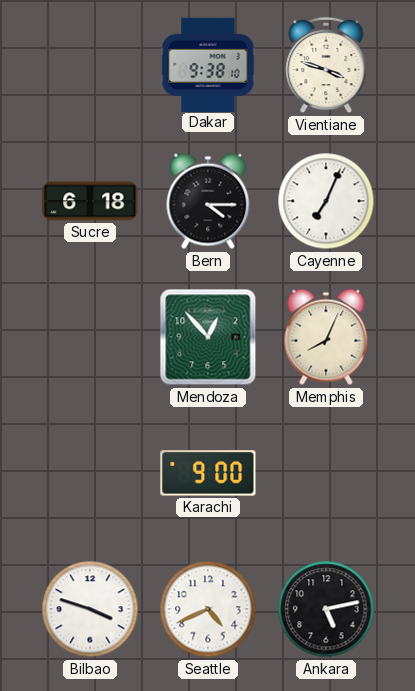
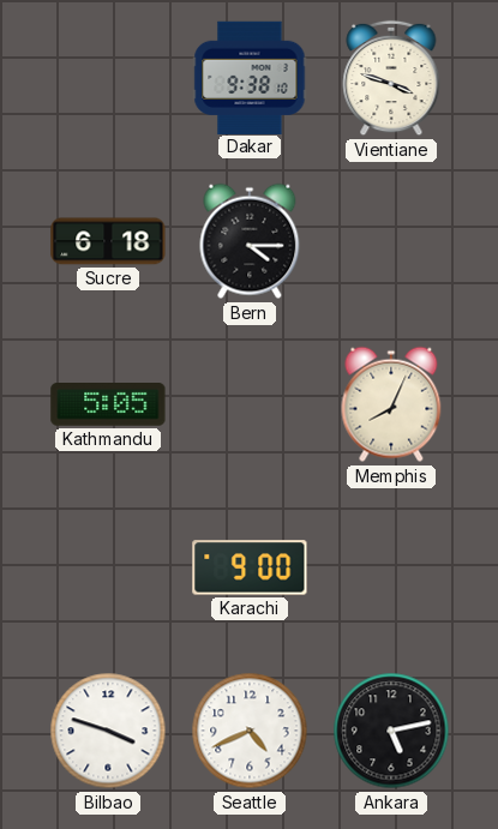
Cayenne: 7:04 -> none (326, 201)
Kathmandu: none -> 5:05 (108, 406)
Mendoza: 12:53 -> none (208, 337)
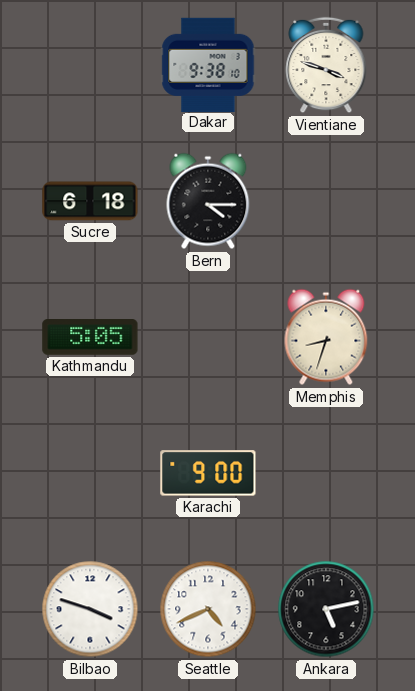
Memphis: 8:04 -> 8:33 (326, 337)
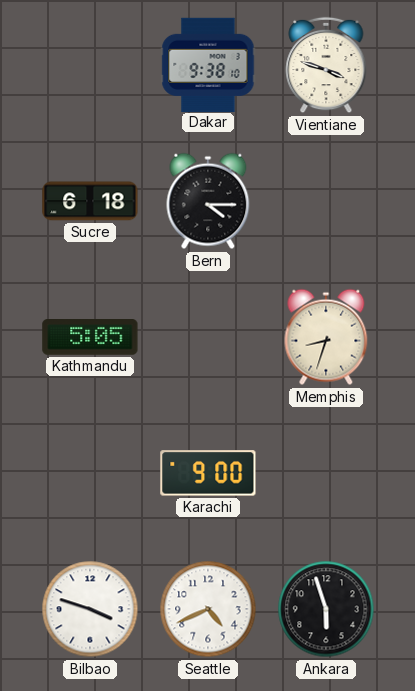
Ankara: 5:13 -> 5:57 (326, 609)
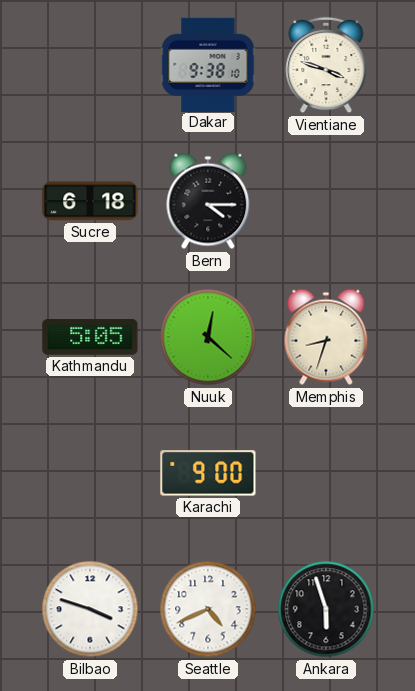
Nuuk: none -> 12:22 (208, 337)
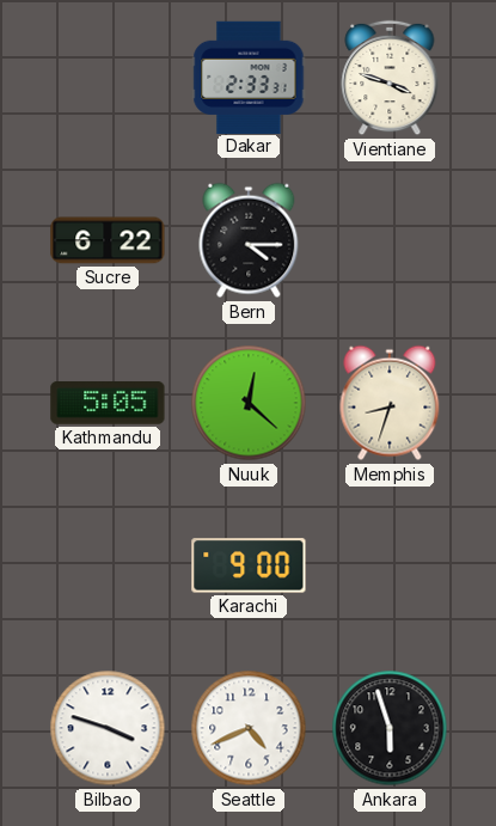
Dakar: 9:38 -> 2:33 (249, 77)
Sucre: 6:18 -> 6:22 (108, 240)
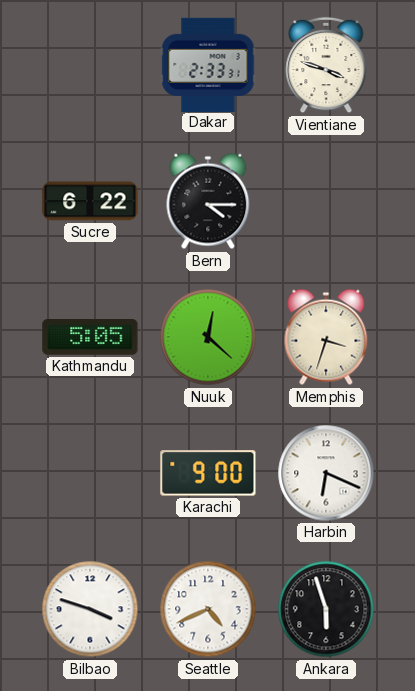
Memphis: 8:33 -> 3:33 (326, 337)
Harbin: none -> 6:19 (326, 473)
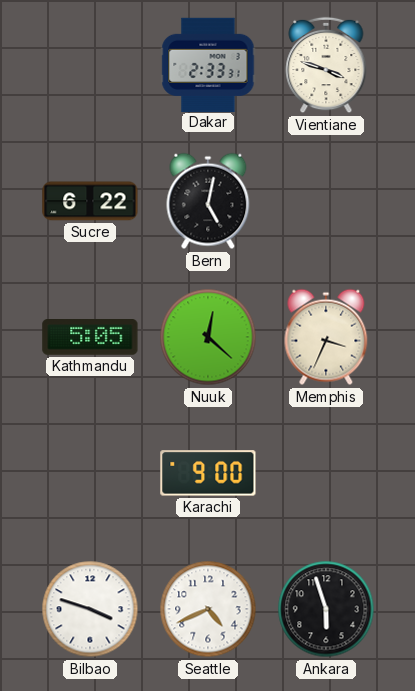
Bern: 4:15 -> 5:02 (208, 201)
Memphis: 3:33 -> 3:34 (326, 337)
Harbin: 6:19 -> none (326, 473)
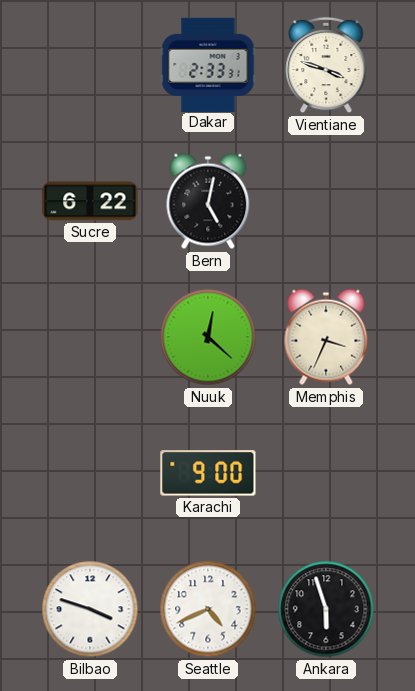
Kathmandu: 5:05 -> none (90, 338)
